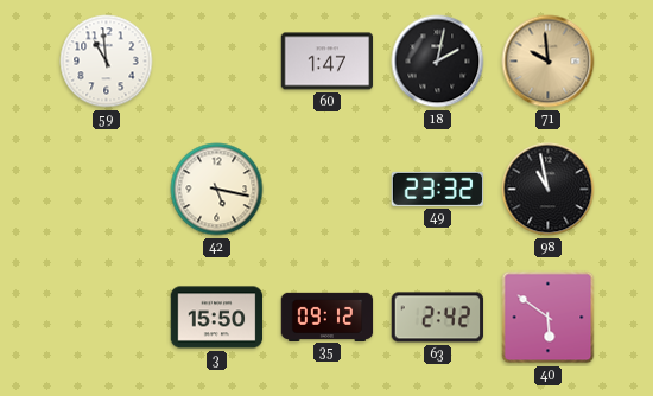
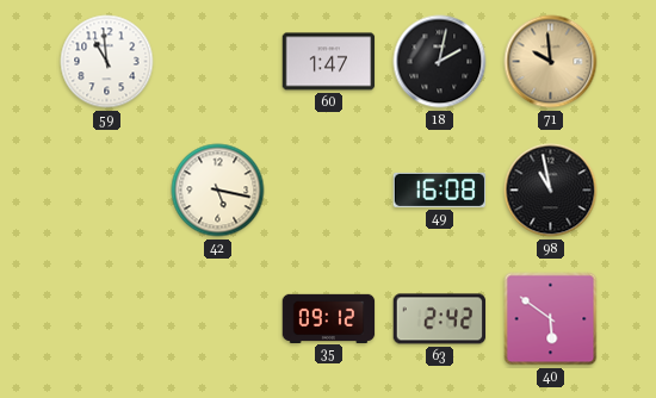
49: 23:32 -> 16:08 (439, 189)
3: 15:50 -> none (217, 318)
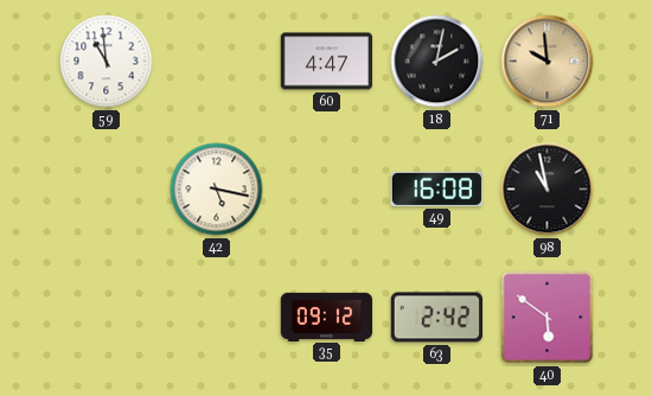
60: 1:47 -> 4:47 (327, 62)
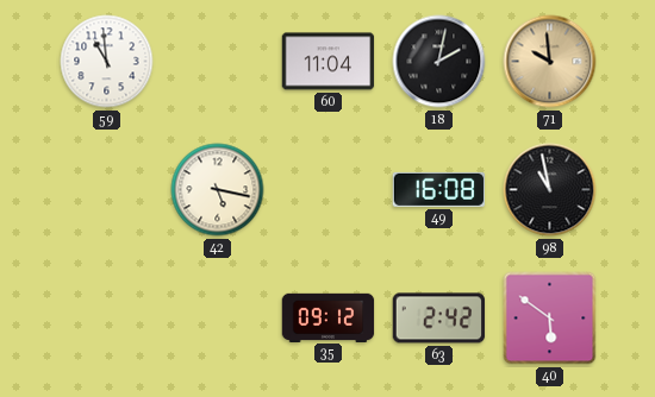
60: 4:47 -> 11:04 (329, 62)
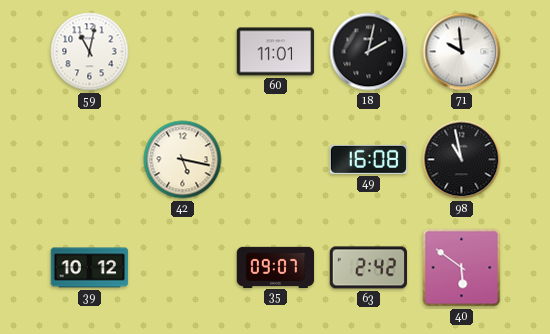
59: 10:59 -> 11:02 (90, 52)
60: 11:04 -> 11:01 (276, 52)
71 dial: champagne -> white (462, 52)
39: none -> 10:12 (90, 268)
35: 09:12 -> 09:07 (276, 267)
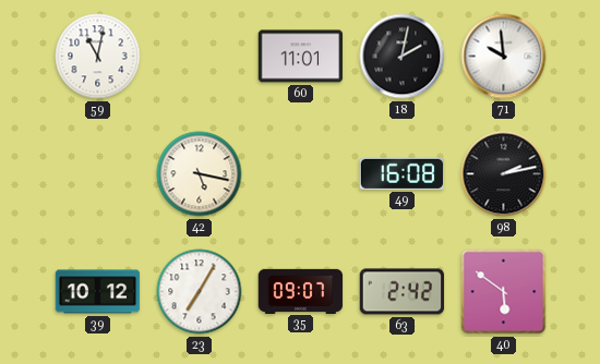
98: 10:58 -> 2:13 (504, 174)
23: none -> 7:05 (200, 292)
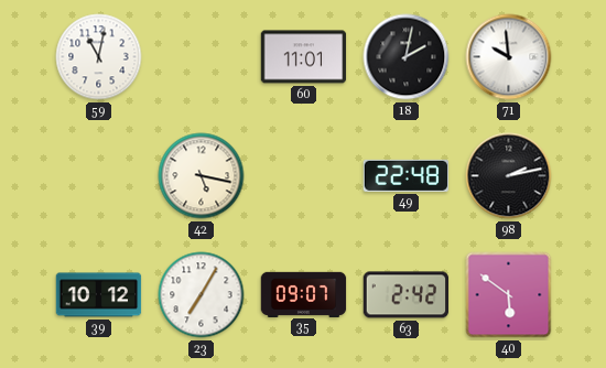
49: 16:08 -> 22:48 (405, 175)
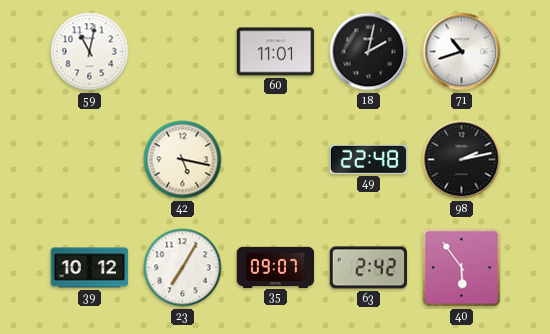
71: 9:59 -> 10:42 (462, 52)
40: 5:51 -> 5:54 (462, 268)
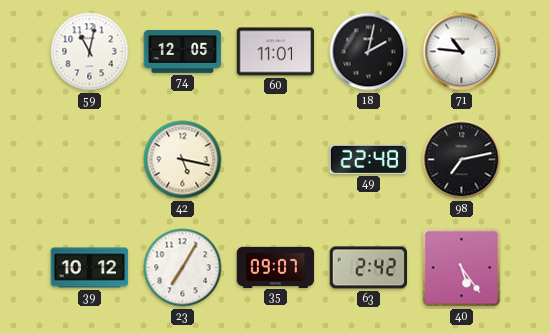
74: none -> 12:05 (183, 51)
71: 10:42 -> 10:46 (462, 52)
98: 2:13 -> 7:13 (462, 160)
40: 5:54 -> 5:24 (462, 268)
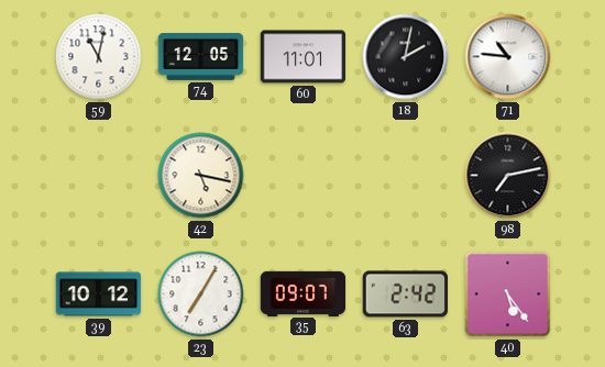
49: 22:48 -> none (368, 159)
